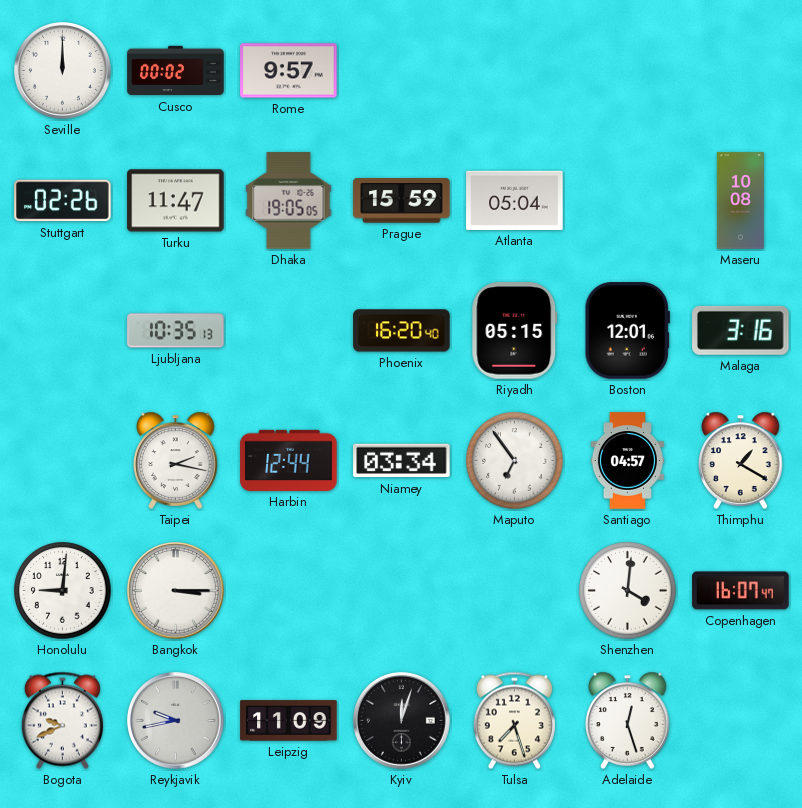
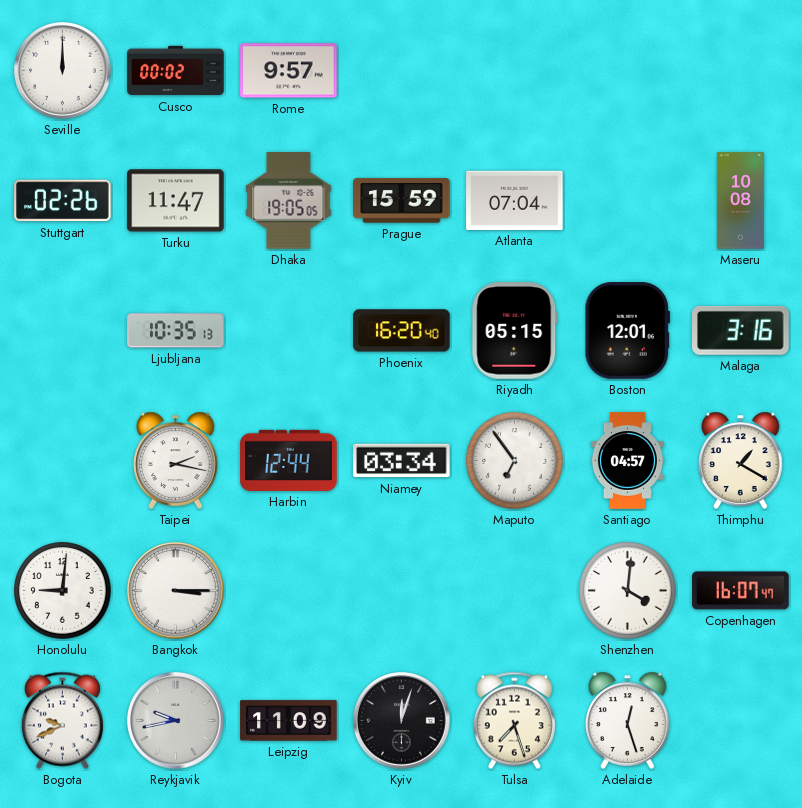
Atlanta: 05:04 -> 07:04 (515, 200)
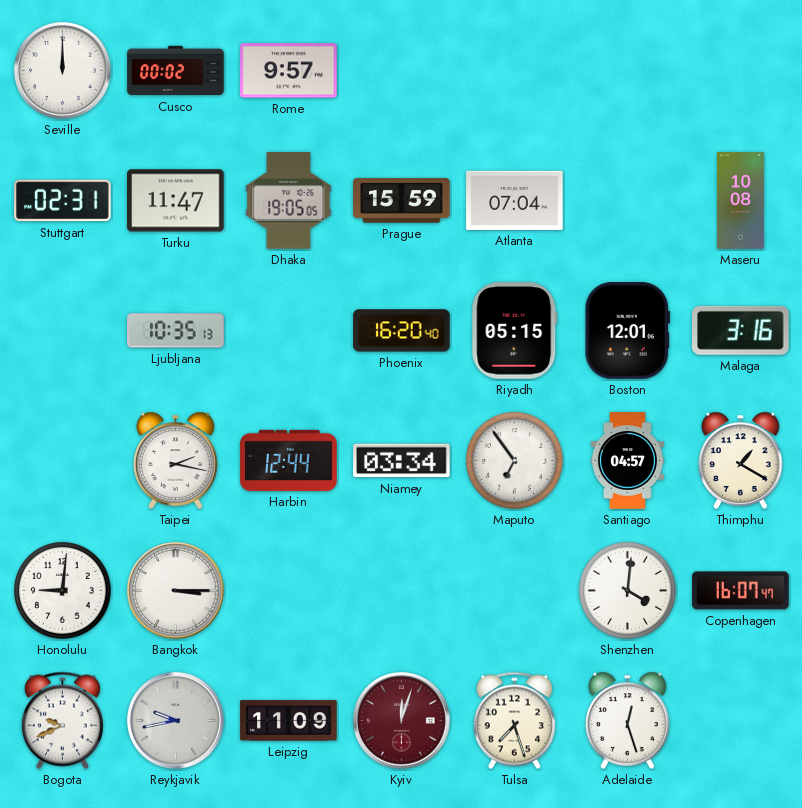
Stuttgart: 02:26 -> 02:31 (63, 201)
Kyiv dial: black -> burgundy (402, 721)
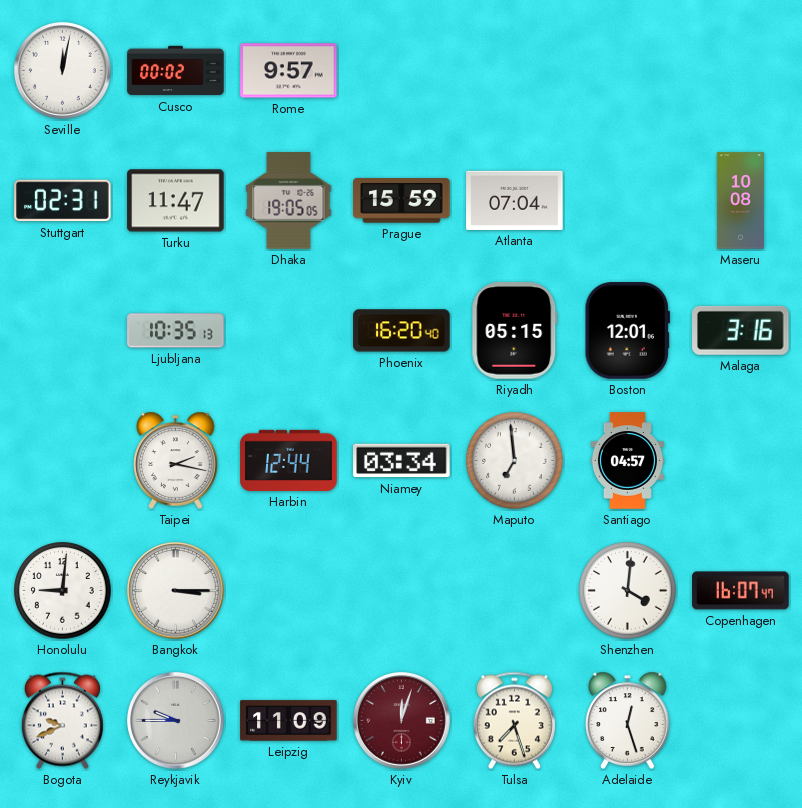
Seville: 12:00 -> 12:02 (63, 71)
Maputo: 6:54 -> 6:59 (515, 461)
Thimphu: 1:20 -> none (741, 460)
Reykjavik: 9:43 -> 9:45 (176, 721)
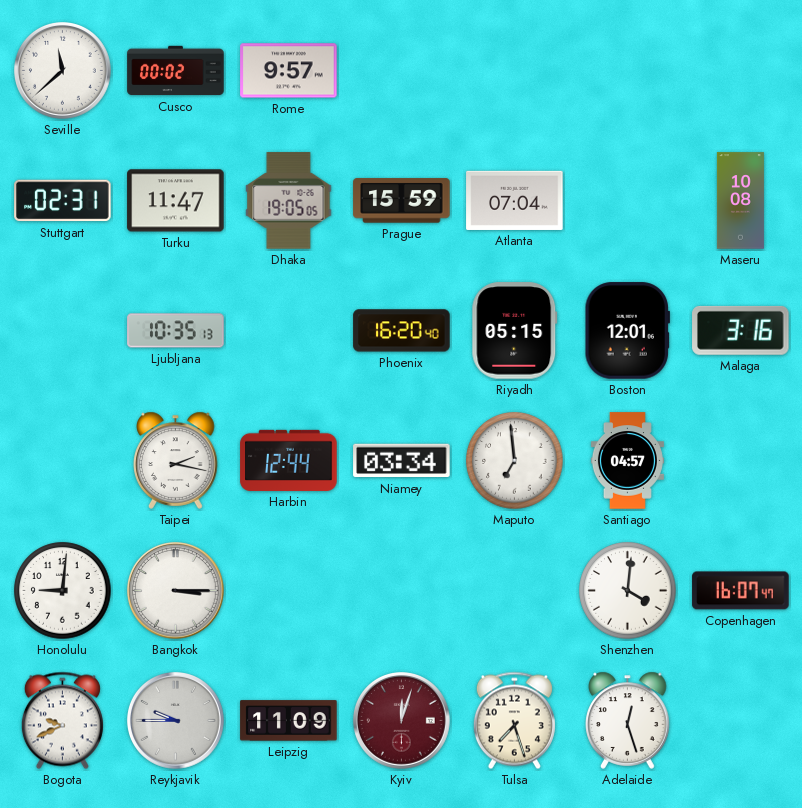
Seville: 12:02 -> 11:38 (63, 71)
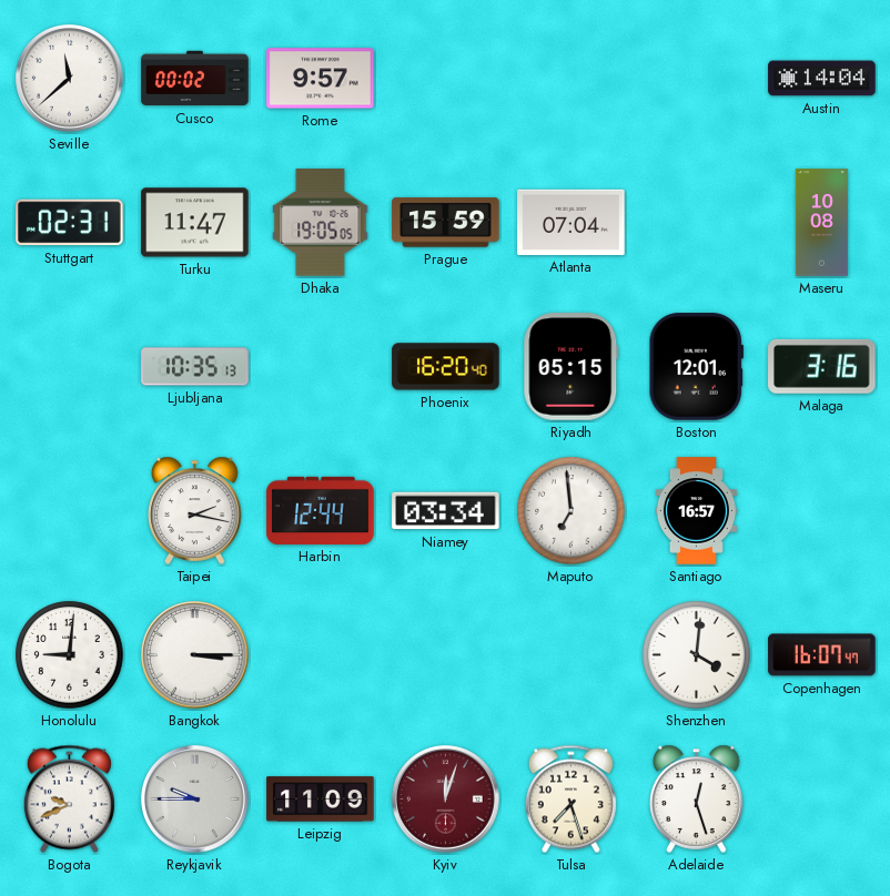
Austin: none -> 14:04 (822, 79)
Santiago: 04:57 -> 16:57 (696, 511)
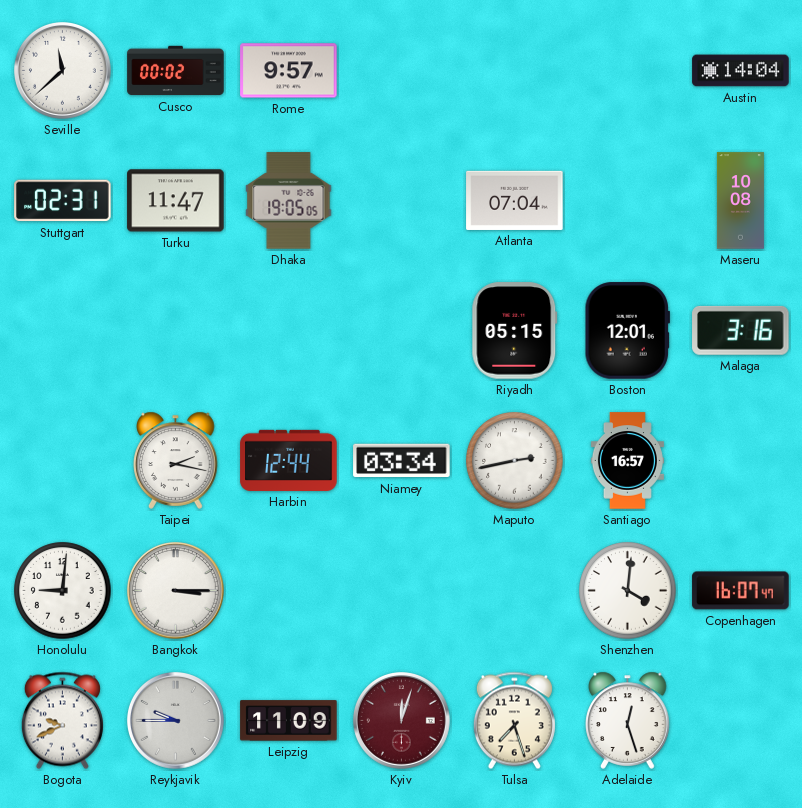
Prague: 15:59 -> none (446, 223)
Ljubljana: 10:35 -> none (195, 367)
Phoenix: 16:20 -> none (446, 367)
Maputo: 6:59 -> 2:43 (515, 461)
